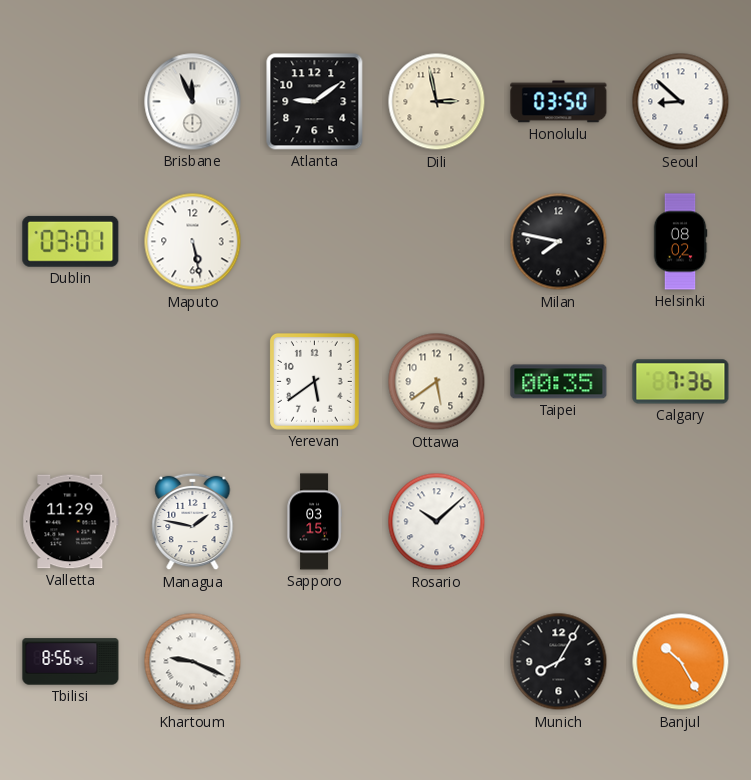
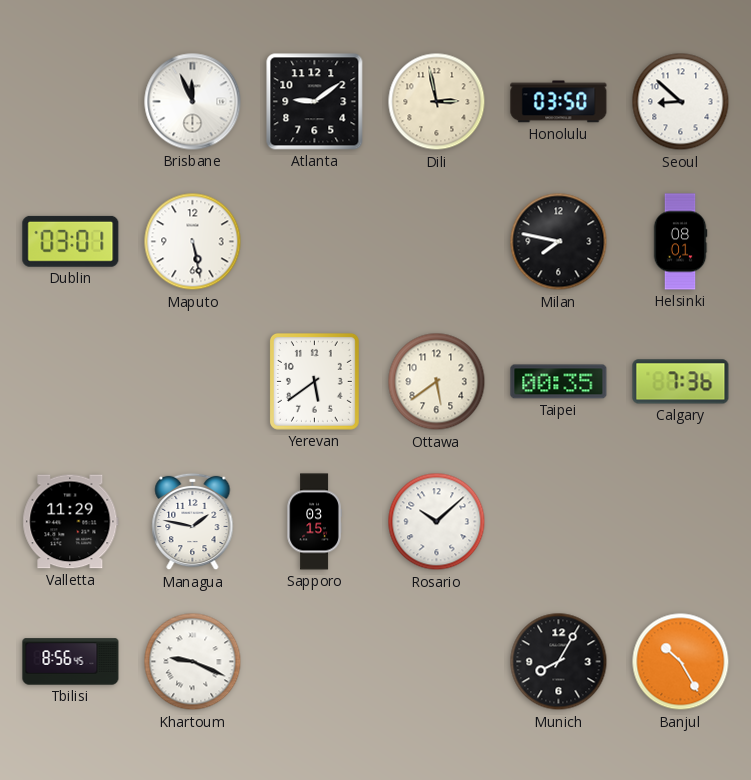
Helsinki: 08:02 -> 08:01 (680, 242)
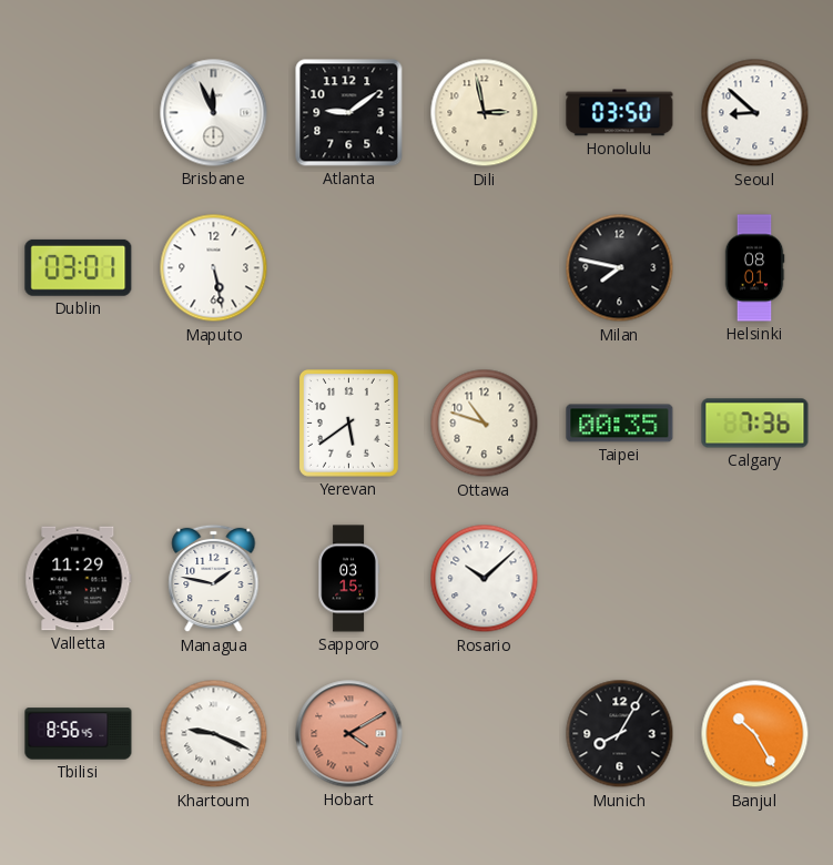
Ottawa: 5:39 -> 10:48 (485, 424)
Hobart: none -> 4:10 (349, 734)
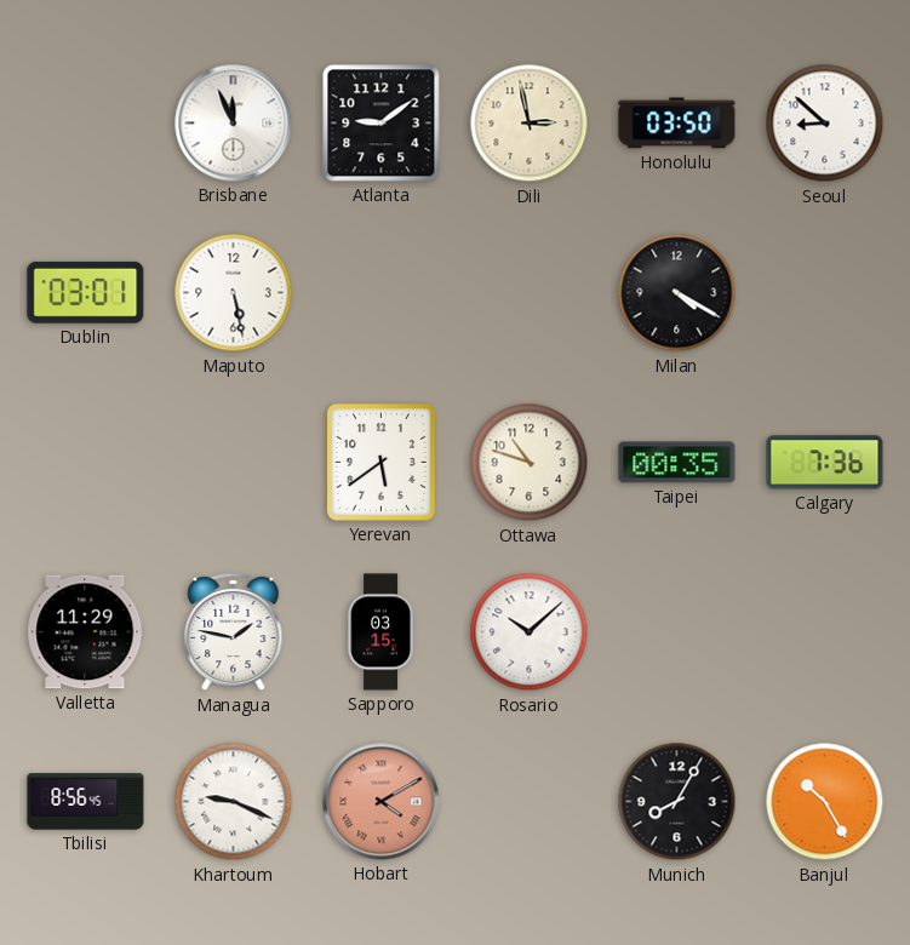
Milan: 7:47 -> 4:20 (677, 293)
Helsinki: 08:01 -> none (754, 268)
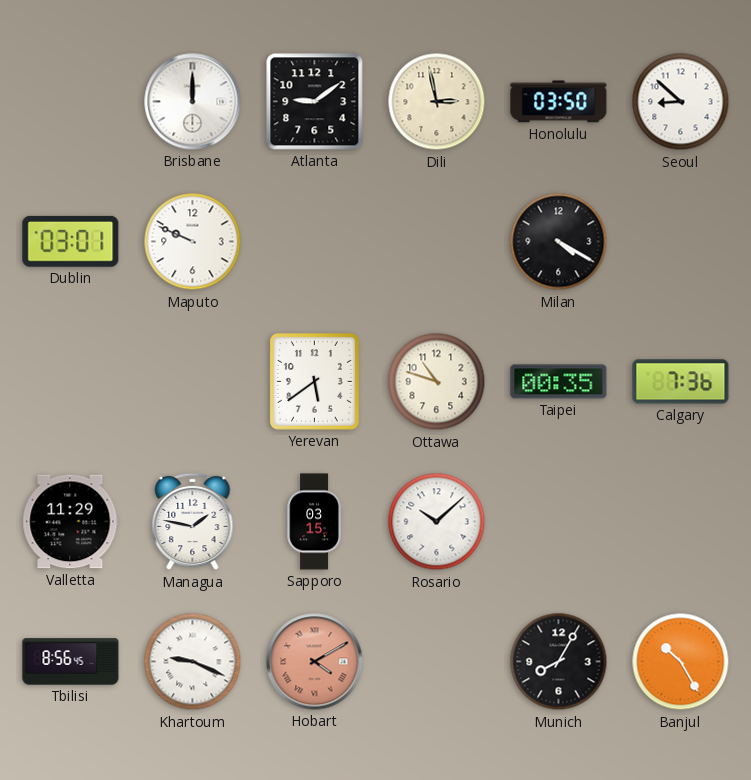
Brisbane: 11:56 -> 12:00 (193, 102)
Maputo: 5:28 -> 9:49 (193, 242)
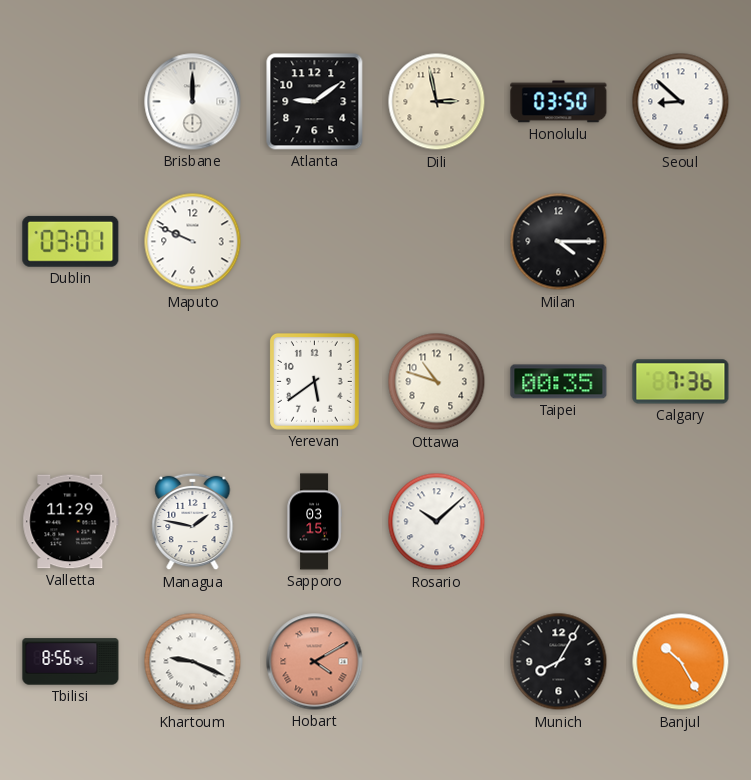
Milan: 4:20 -> 4:15 (559, 242)
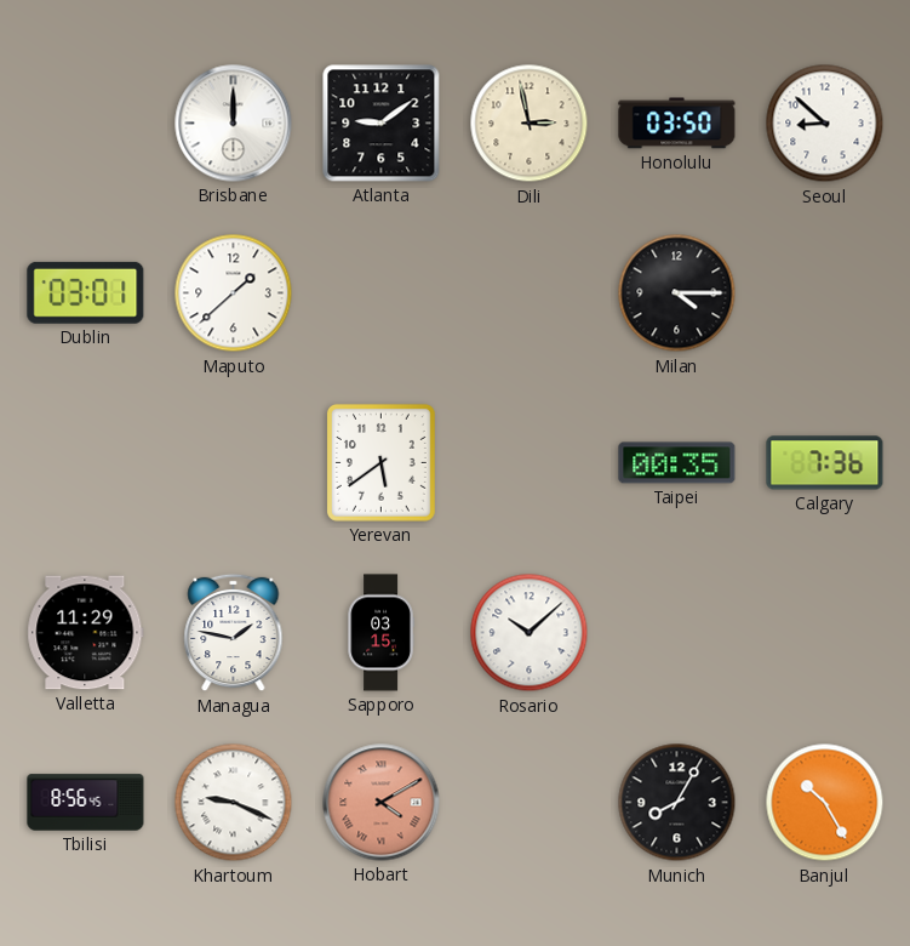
Maputo: 9:49 -> 1:38 (234, 294)
Ottawa: 10:48 -> none (437, 382)
